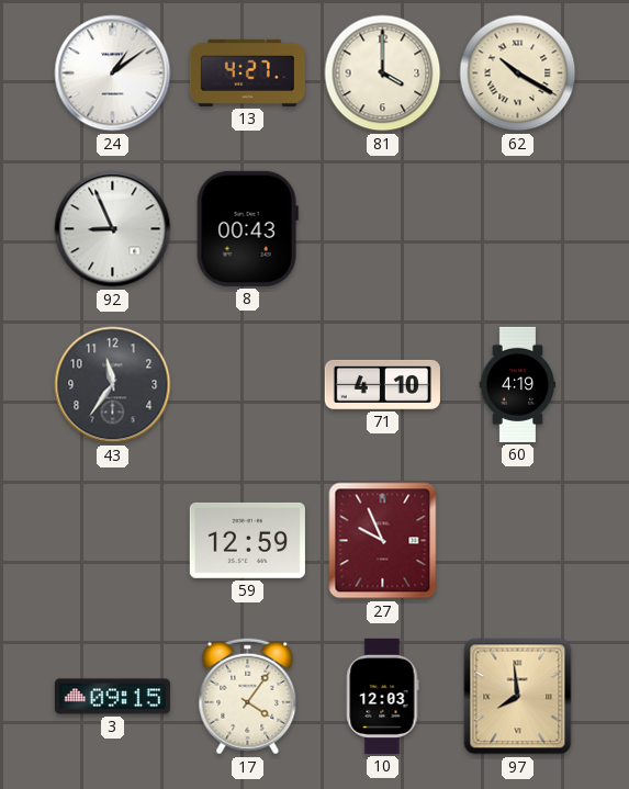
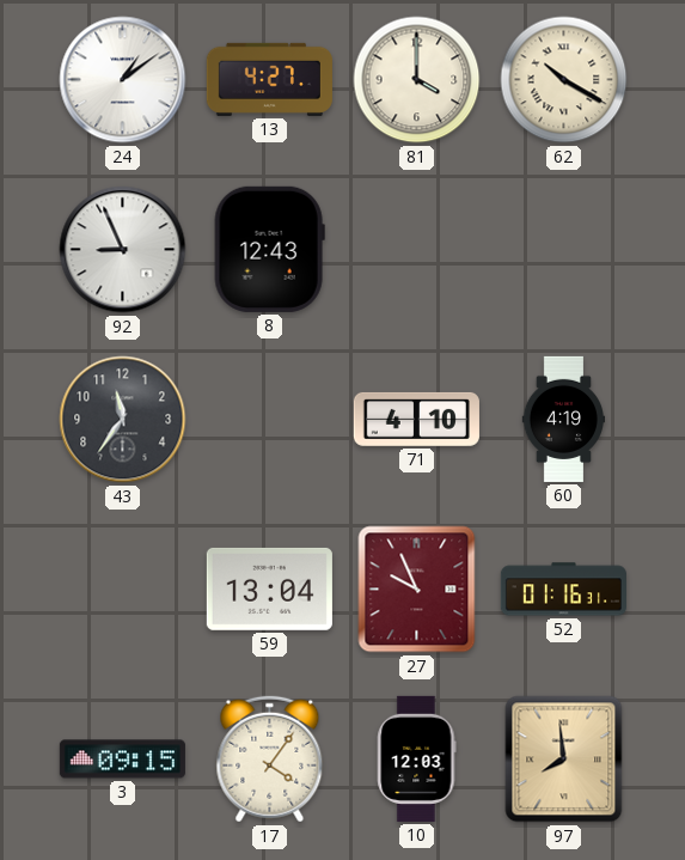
8: 00:43 -> 12:43 (269, 249)
59: 12:59 -> 13:04 (269, 588)
52: none -> 01:16 (563, 590)
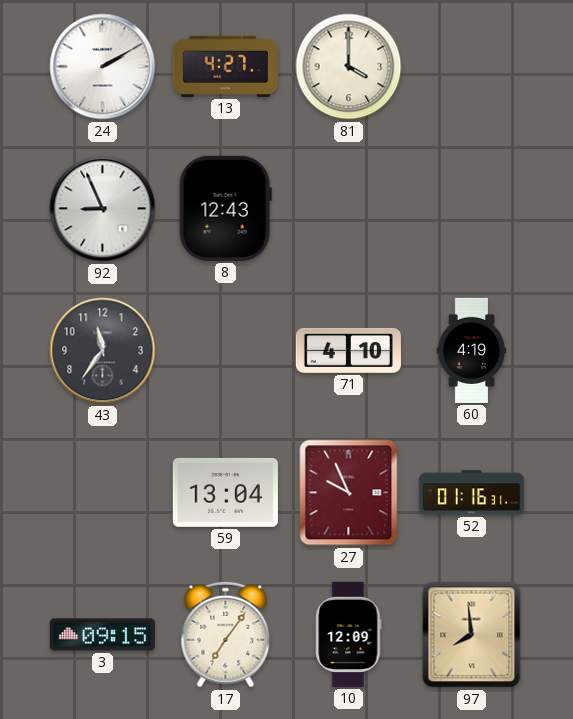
24: 1:09 -> 2:10 (103, 67)
62: 10:20 -> none (564, 80)
17: 4:06 -> 7:06 (226, 635)
10: 12:03 -> 12:09 (349, 634)
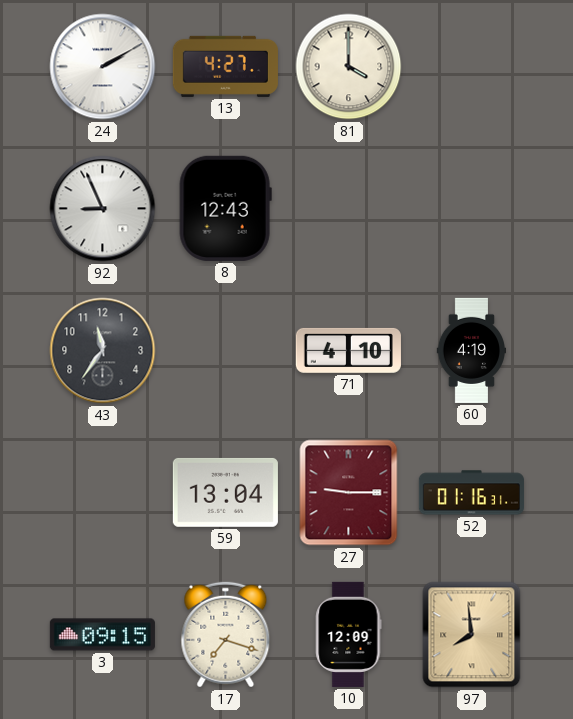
27: 9:56 -> 9:15 (349, 493)
17: 7:06 -> 7:18 (226, 635)
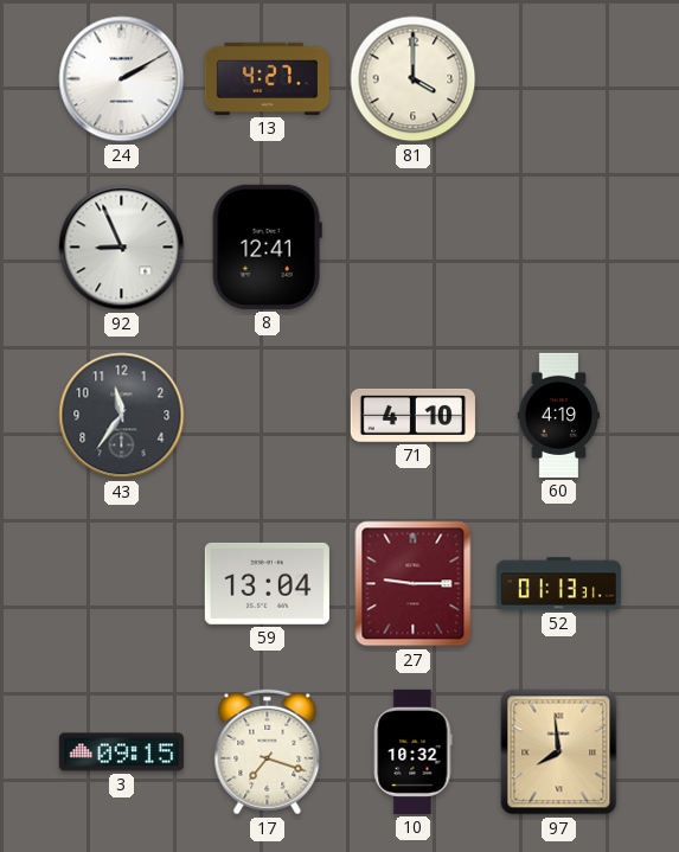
8: 12:43 -> 12:41 (267, 246)
52: 01:16 -> 01:13 (558, 584)
10: 12:09 -> 10:32 (414, 751)
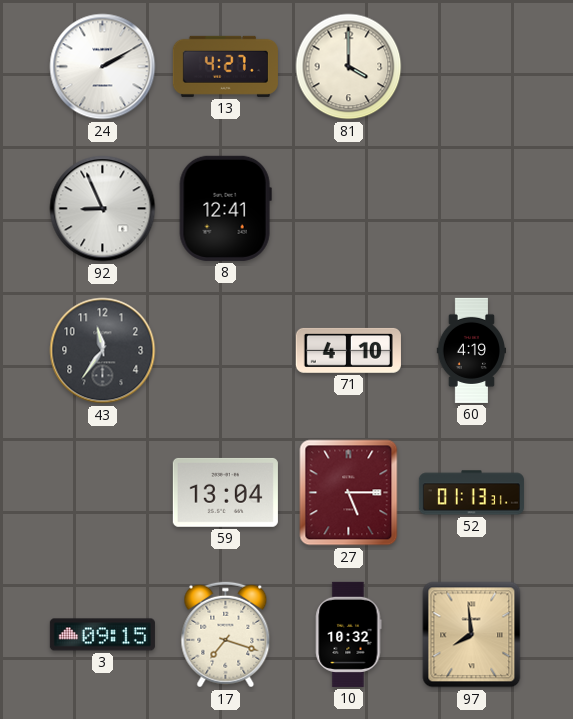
27: 9:15 -> 5:15 (349, 493)
